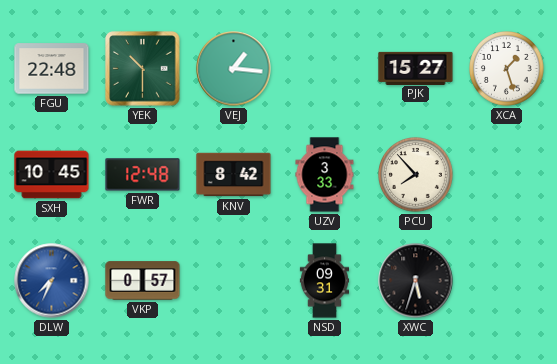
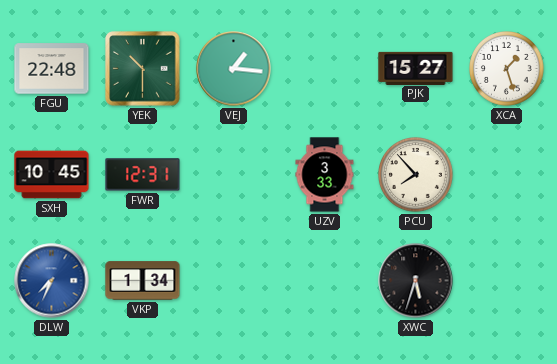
FWR: 12:48 -> 12:31 (143, 175)
KNV: 8:42 -> none (234, 175)
VKP: 0:57 -> 1:34 (143, 281)
NSD: 09:31 -> none (325, 281)
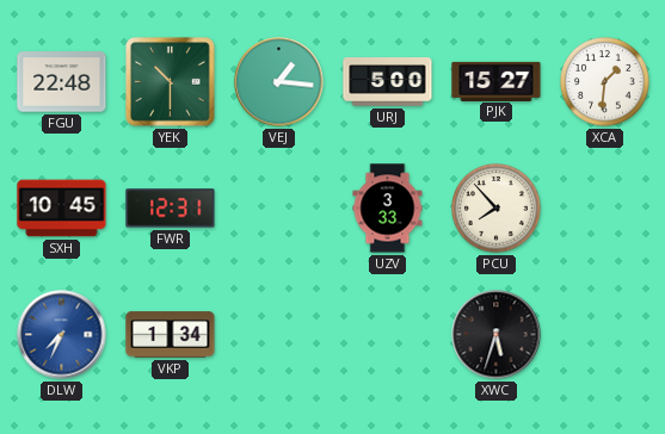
URJ: none -> 5:00 (388, 82)
XCA: 1:27 -> 1:31 (605, 82)
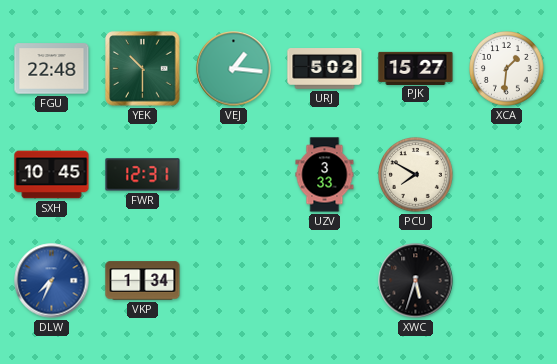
URJ: 5:00 -> 5:02 (325, 69)
PCU: 7:53 -> 7:50 (416, 175)
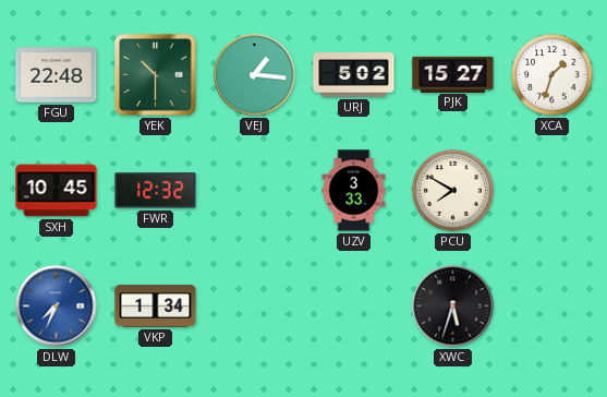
XCA: 1:31 -> 1:33 (553, 75)
FWR: 12:31 -> 12:32 (156, 191)
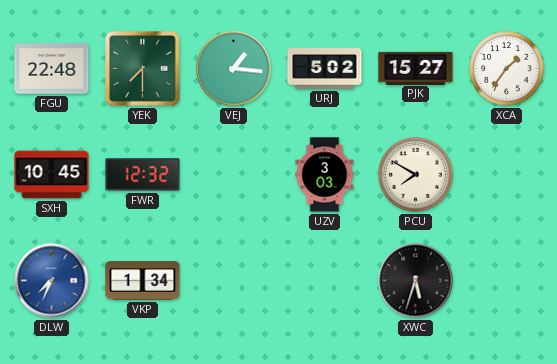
YEK: 10:30 -> 7:30 (143, 69)
XCA: 1:33 -> 1:36 (507, 69)
UZV: 3:33 -> 3:03 (325, 175)
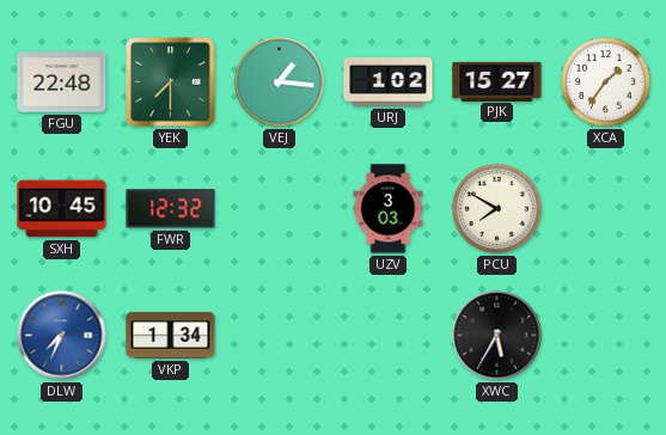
URJ: 5:02 -> 1:02 (389, 82)
XWC: 5:33 -> 5:35 (497, 336)
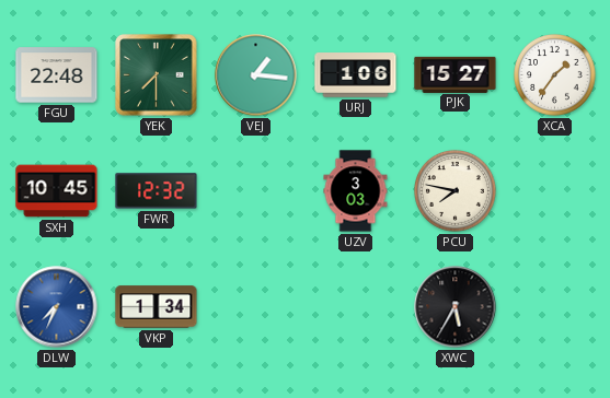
URJ: 1:02 -> 1:06 (356, 75)
PCU: 7:50 -> 7:47 (456, 191)
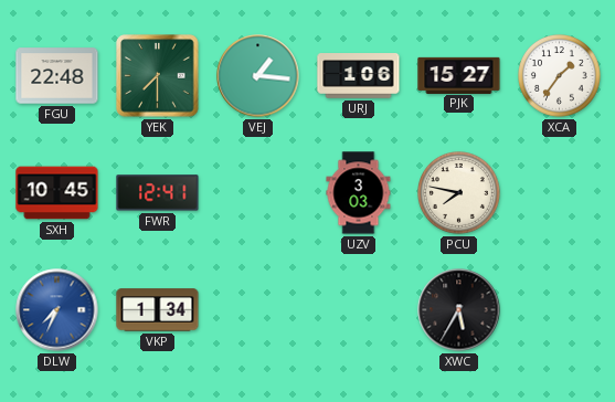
FWR: 12:32 -> 12:41 (158, 193)
